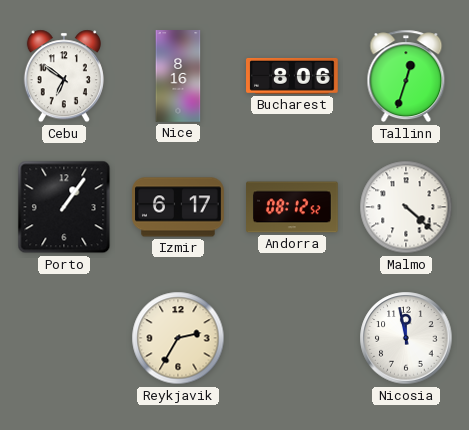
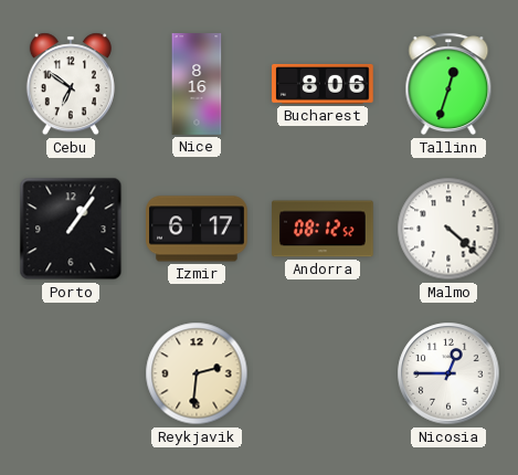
Reykjavik: 2:35 -> 2:31 (197, 373)
Nicosia: 11:58 -> 12:45 (448, 373)
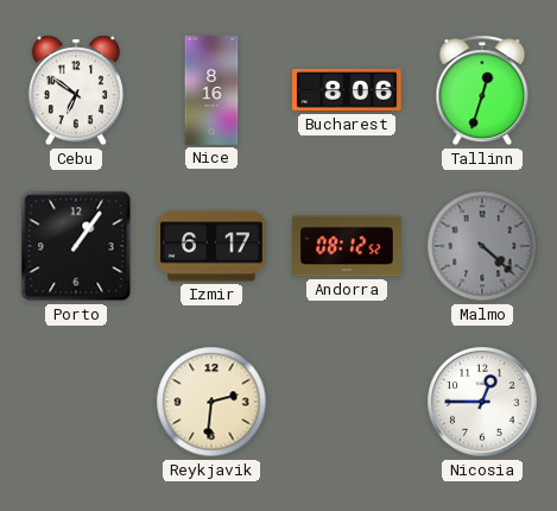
Malmo dial: white -> grey (482, 246)
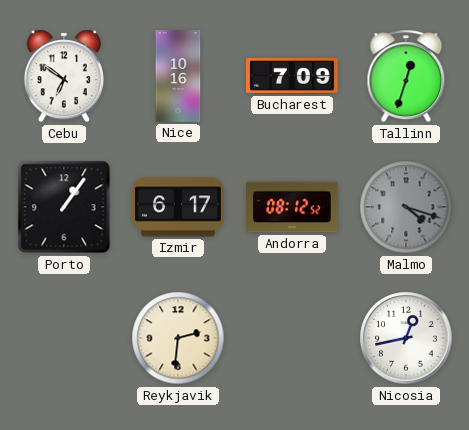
Nice: 8:16 -> 10:16 (178, 76)
Bucharest: 8:06 -> 7:09 (293, 76)
Malmo: 4:22 -> 4:18 (406, 207)
Nicosia: 12:45 -> 12:43 (406, 338)
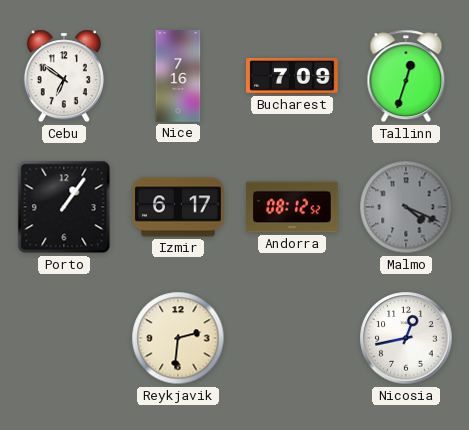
Nice: 10:16 -> 7:16 (178, 76)
Malmo: 4:18 -> 4:19 (406, 207)
